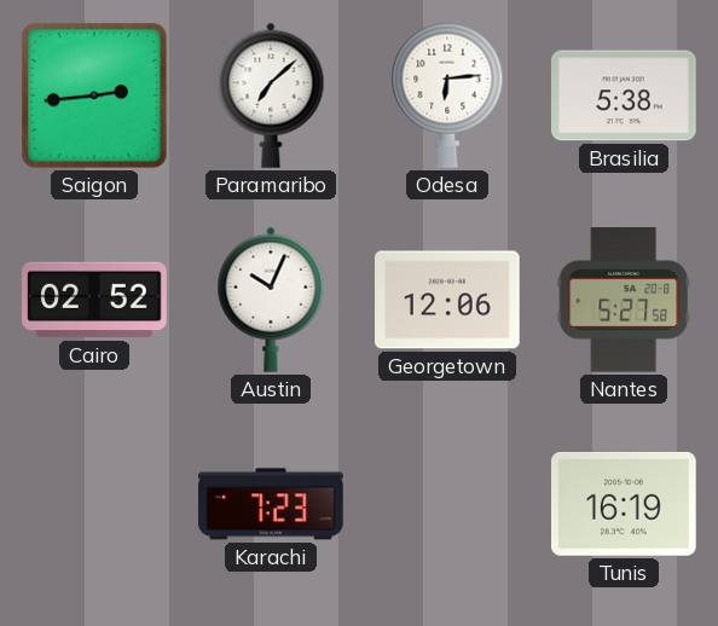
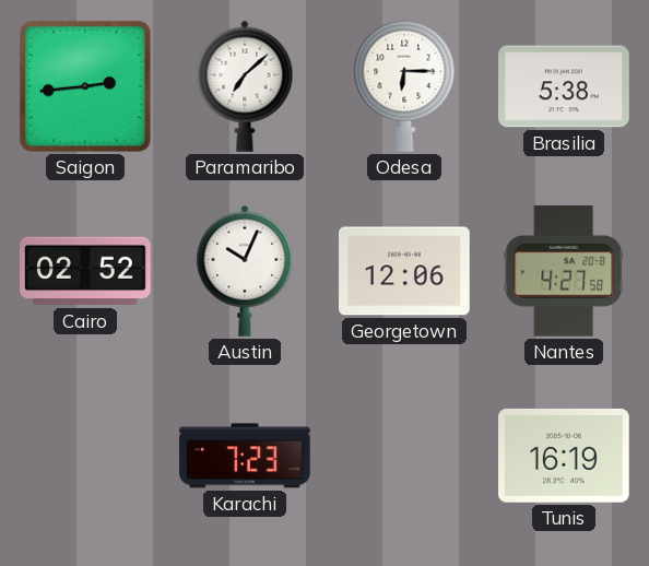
Odesa: 6:14 -> 6:15 (404, 86)
Nantes: 5:27 -> 4:27 (564, 272)
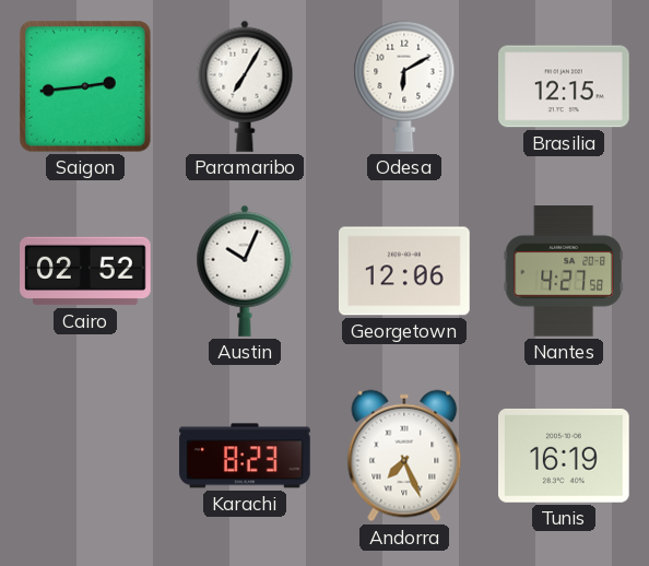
Paramaribo: 7:08 -> 7:05 (245, 86)
Odesa: 6:15 -> 6:10 (404, 86)
Brasilia: 5:38 -> 12:15 (564, 86)
Karachi: 7:23 -> 8:23 (245, 456)
Andorra: none -> 7:26 (404, 456)
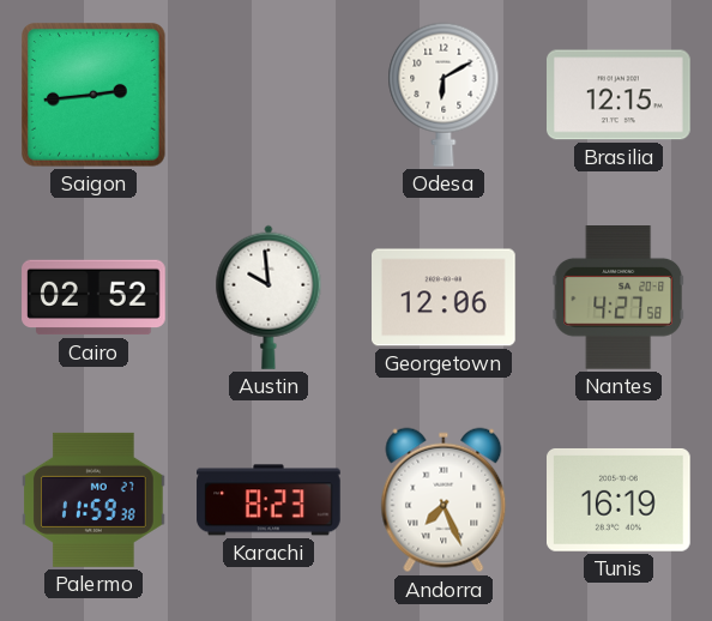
Paramaribo: 7:05 -> none (245, 86)
Austin: 10:04 -> 9:59 (268, 297)
Palermo: none -> 11:59 (93, 500)
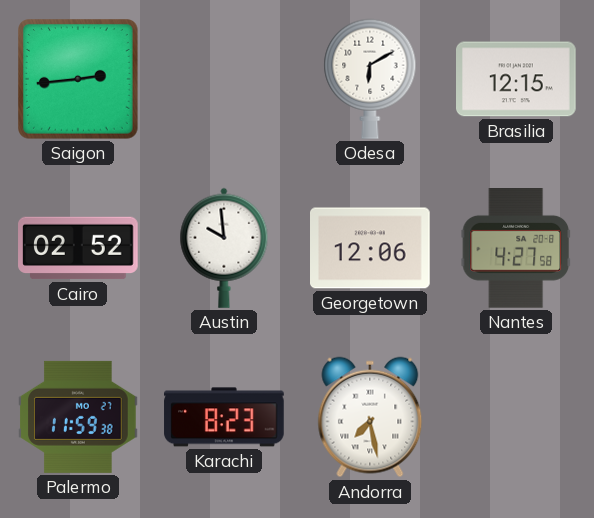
Andorra: 7:26 -> 7:28 (370, 417)
Tunis: 16:19 -> none (620, 500)
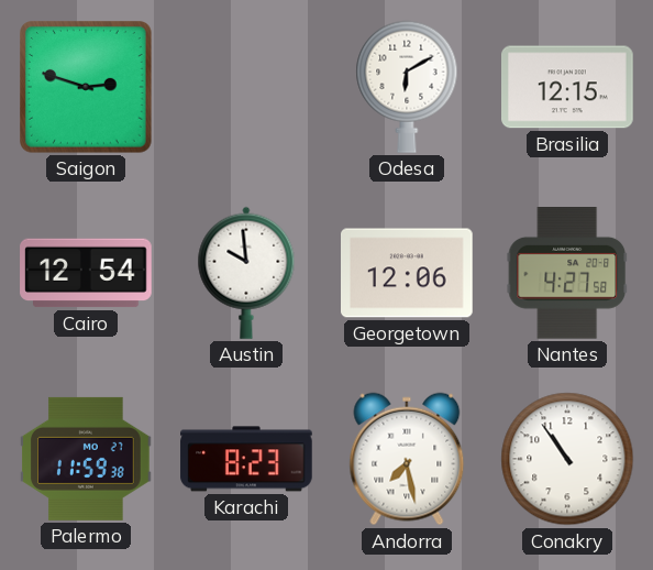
Saigon: 2:44 -> 2:48 (87, 88)
Cairo: 02:52 -> 12:54 (86, 273)
Conakry: none -> 10:54 (567, 459)
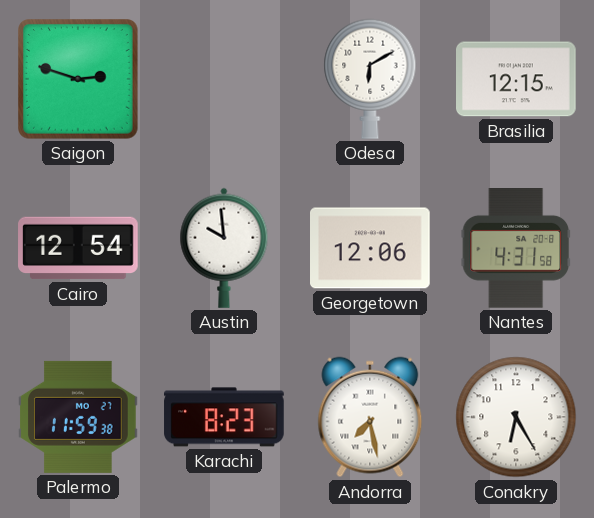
Nantes: 4:27 -> 4:31 (516, 249)
Conakry: 10:54 -> 6:25 (516, 417)
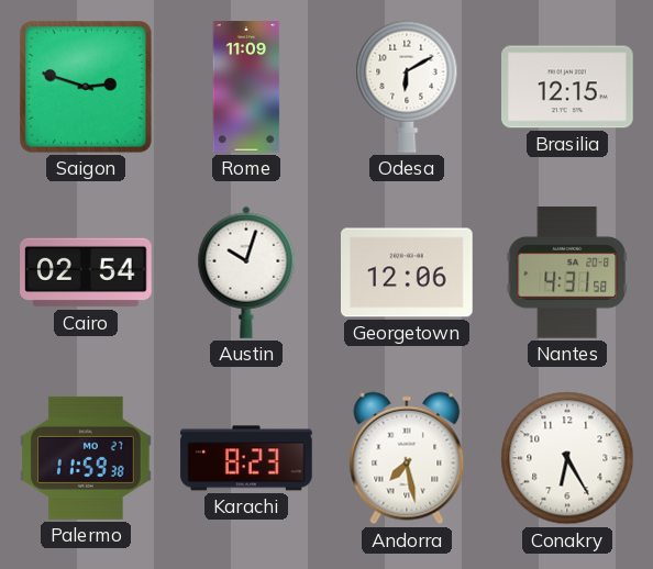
Rome: none -> 11:09 (246, 87)
Cairo: 12:54 -> 02:54 (86, 272)
Austin: 9:59 -> 10:03 (246, 272)
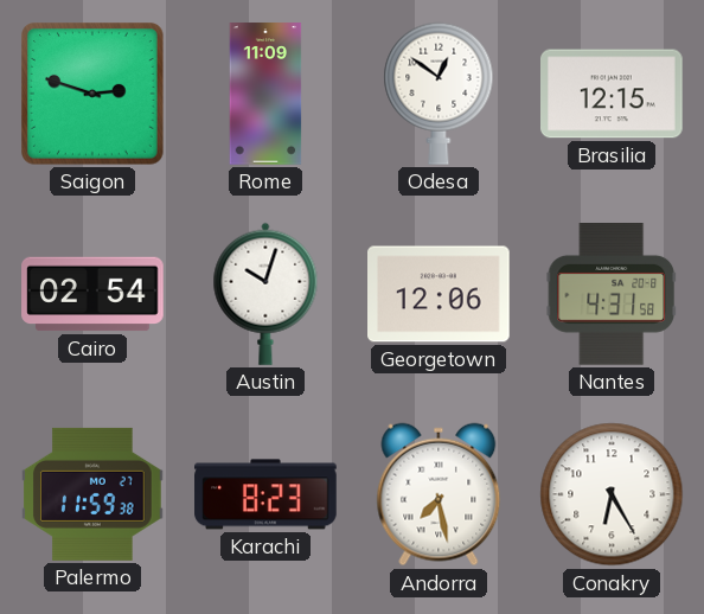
Odesa: 6:10 -> 12:51 (439, 94)
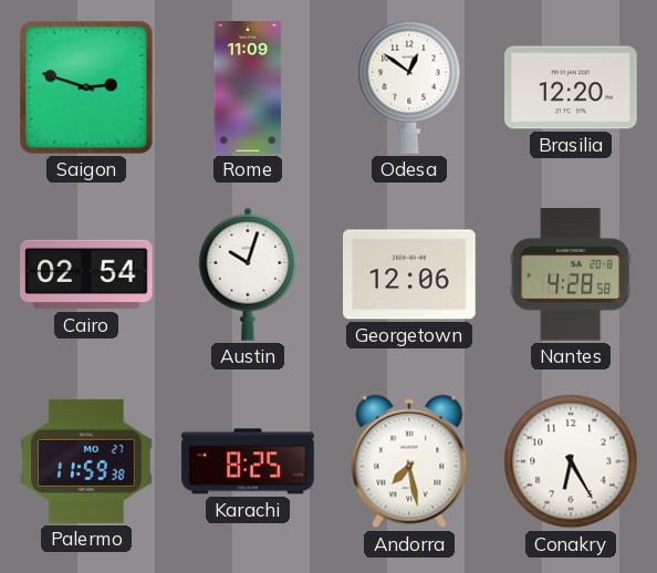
Brasilia: 12:15 -> 12:20 (571, 87)
Nantes: 4:31 -> 4:28 (571, 275)
Karachi: 8:23 -> 8:25 (248, 461)
